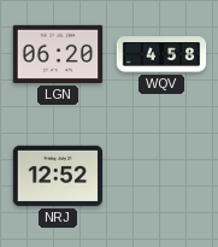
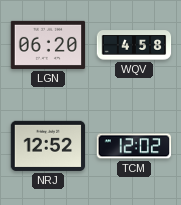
TCM: none -> 12:02 (134, 146)
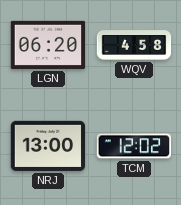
NRJ: 12:52 -> 13:00 (48, 146)
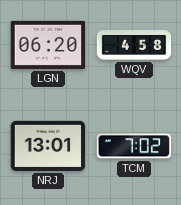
NRJ: 13:00 -> 13:01 (48, 146)
TCM: 12:02 -> 7:02 (134, 146)
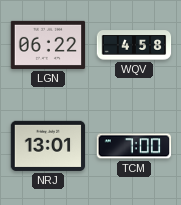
LGN: 06:20 -> 06:22 (48, 45)
TCM: 7:02 -> 7:00 (134, 146)
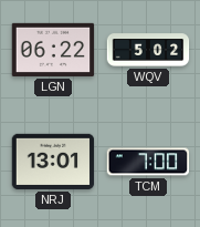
WQV: 4:58 -> 5:02 (148, 50)
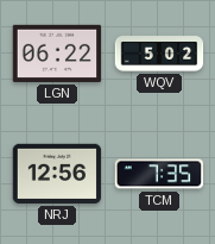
NRJ: 13:01 -> 12:56 (57, 174)
TCM: 7:00 -> 7:35 (159, 174)
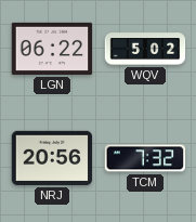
NRJ: 12:56 -> 20:56 (52, 158)
TCM: 7:35 -> 7:32 (145, 158)
